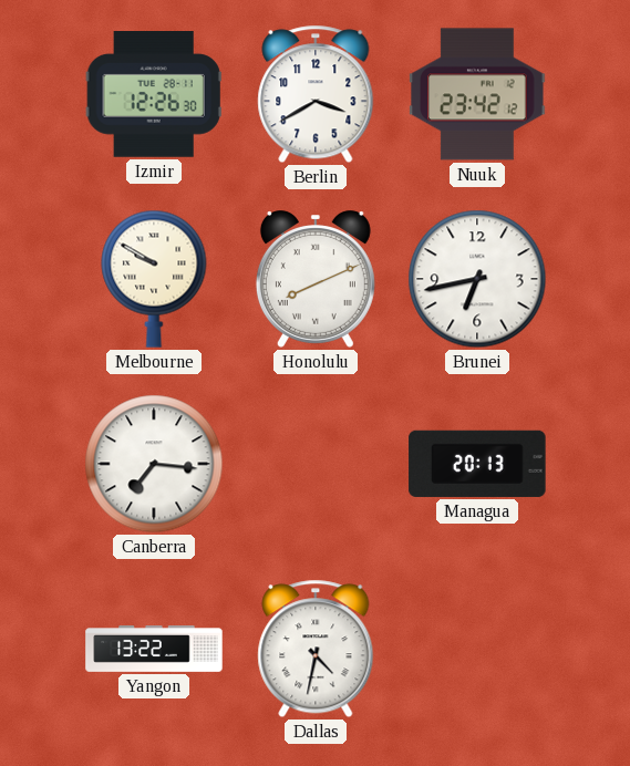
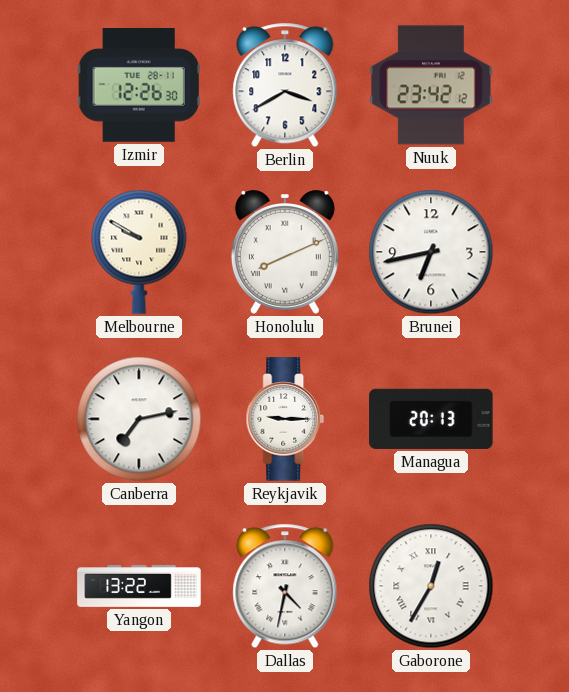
Canberra: 7:16 -> 7:13 (139, 419)
Reykjavik: none -> 9:15 (285, 419)
Gaborone: none -> 12:35 (431, 586)
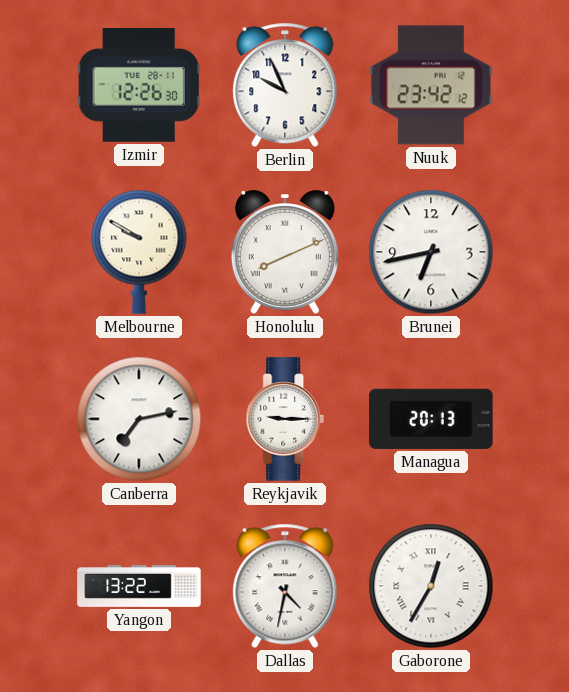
Berlin: 3:40 -> 9:56 (285, 85)
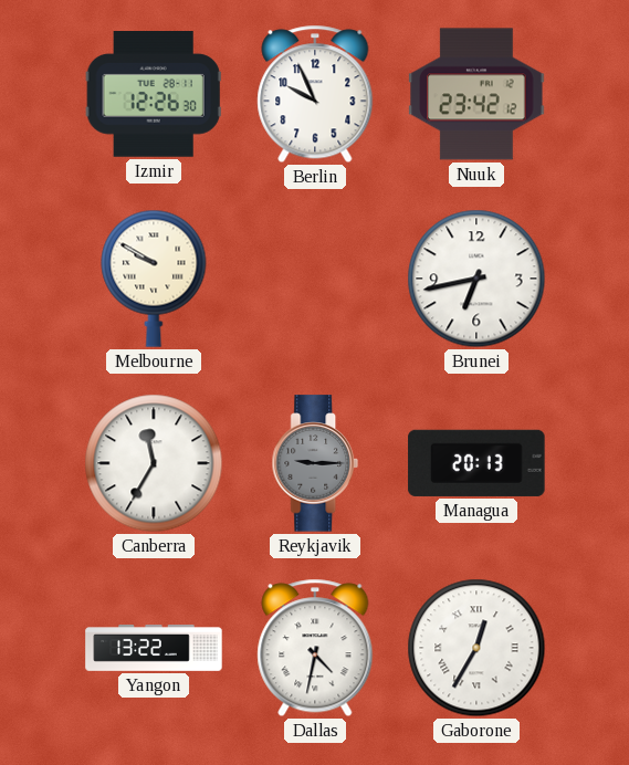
Honolulu: 8:11 -> none (285, 252)
Canberra: 7:13 -> 11:35 (154, 463)
Reykjavik dial: white -> grey (315, 463)
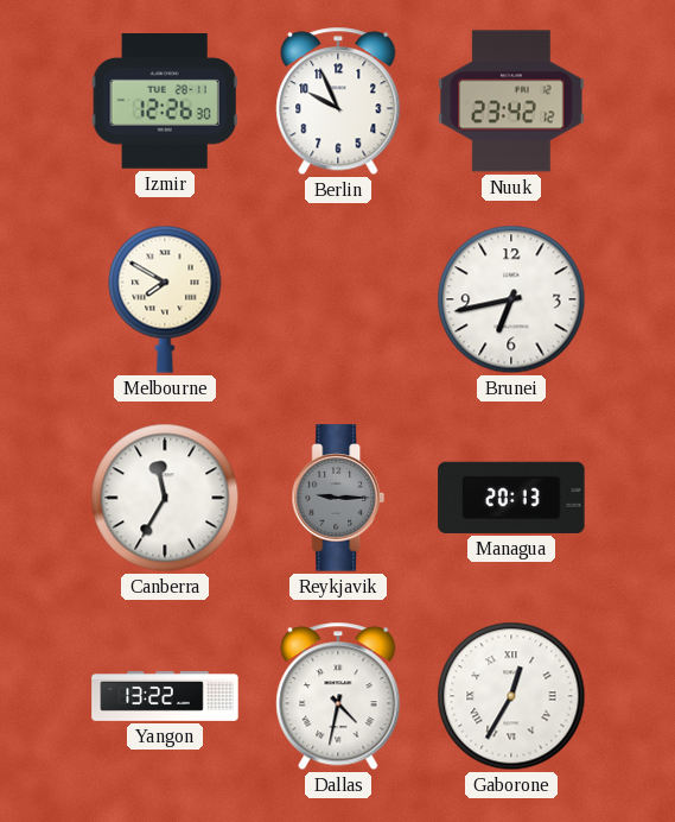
Melbourne: 9:50 -> 7:50 (165, 299)
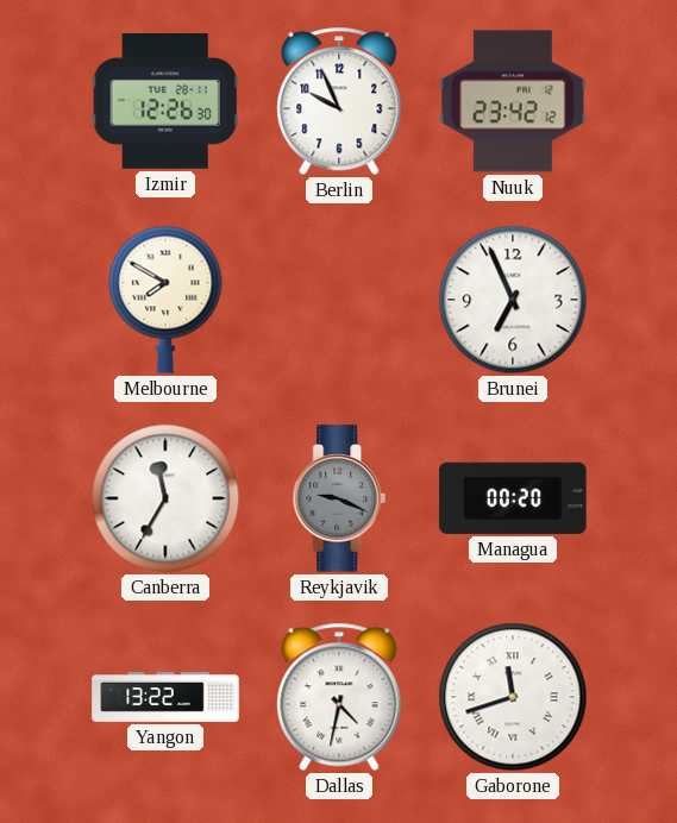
Brunei: 6:43 -> 6:56 (513, 300)
Reykjavik: 9:15 -> 9:19 (339, 498)
Managua: 20:13 -> 00:20 (513, 498)
Gaborone: 12:35 -> 11:42 (513, 697)
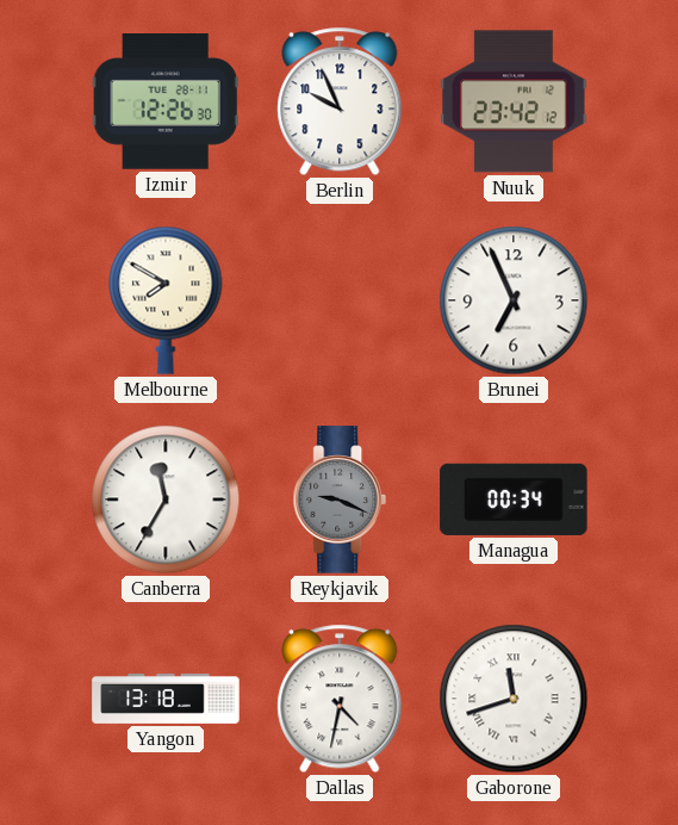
Managua: 00:20 -> 00:34 (514, 500)
Yangon: 13:22 -> 13:18 (166, 700)
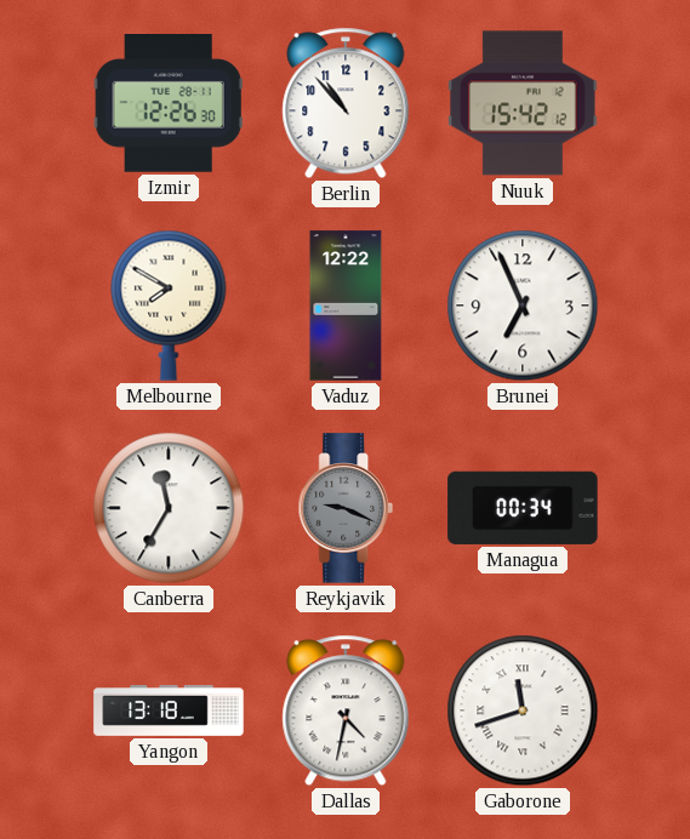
Berlin: 9:56 -> 10:53 (346, 103)
Nuuk: 23:42 -> 15:42 (523, 103)
Vaduz: none -> 12:22 (346, 306)
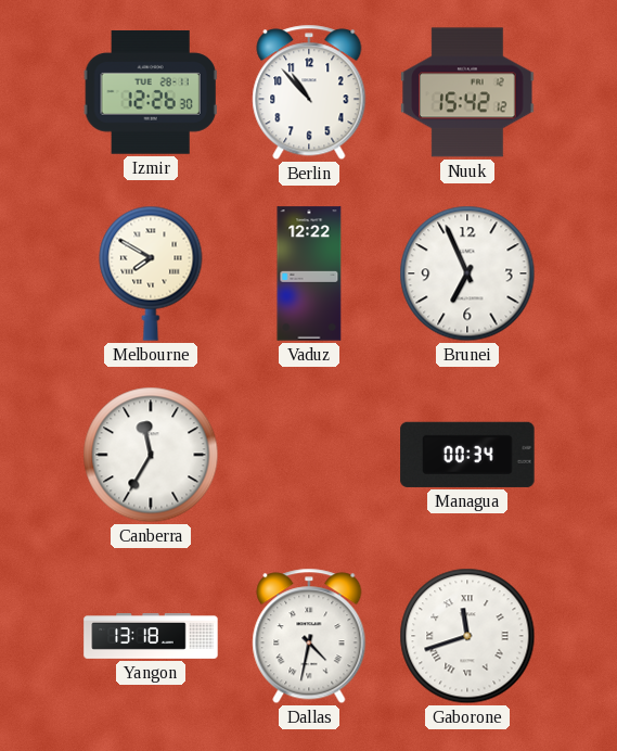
Reykjavik: 9:19 -> none (346, 508)
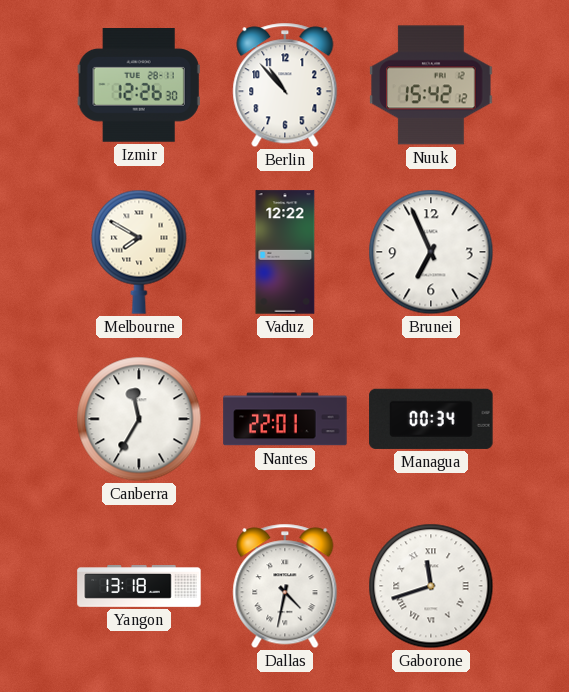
Nantes: none -> 22:01 (285, 419)
